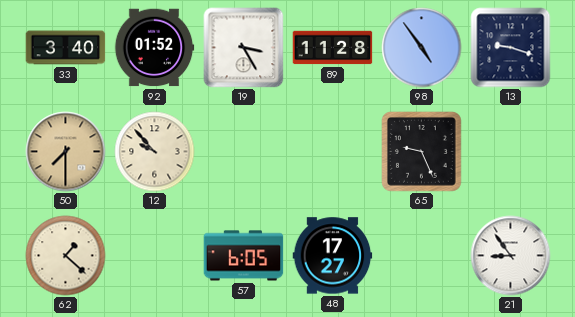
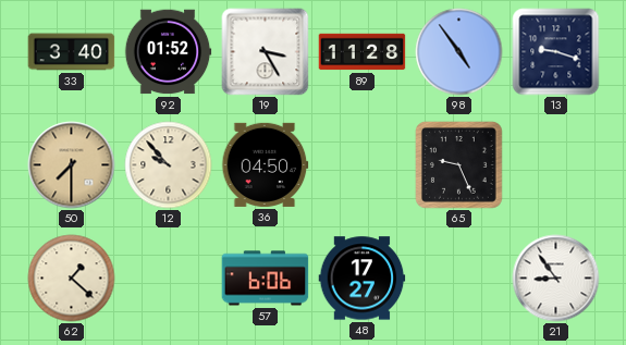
36: none -> 04:50 (266, 164)
57: 6:05 -> 6:06 (266, 279)
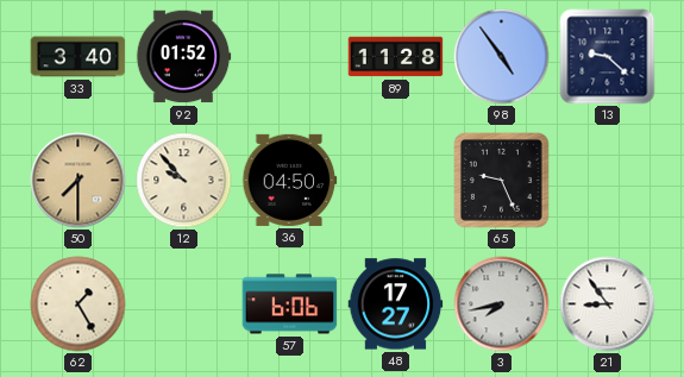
19: 3:25 -> none (266, 52)
13: 9:18 -> 9:22 (608, 57)
62: 1:22 -> 1:25 (79, 304)
3: none -> 7:43 (502, 304)
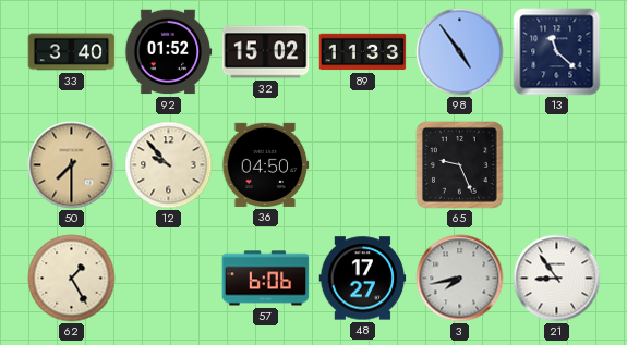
32: none -> 15:02 (266, 52)
89: 11:28 -> 11:33 (363, 52)
13: 9:22 -> 11:22 (557, 52)
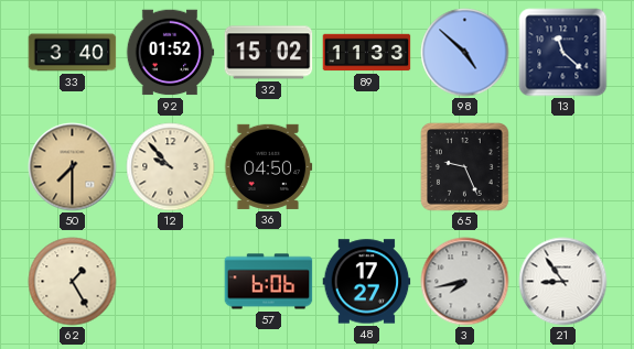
98: 4:54 -> 4:52 (465, 53)
